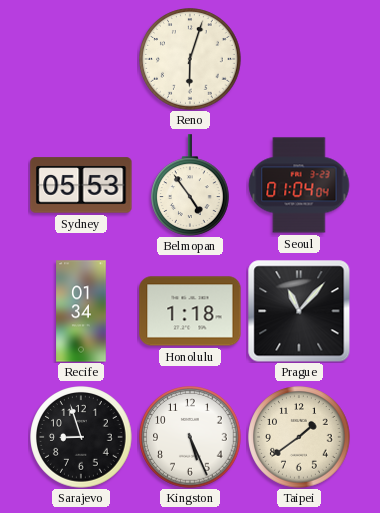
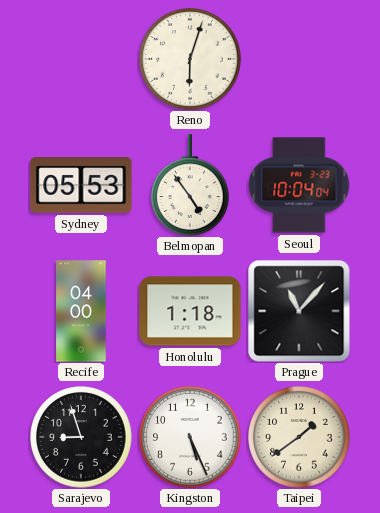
Seoul: 01:04 -> 10:04 (299, 185)
Recife: 01:34 -> 04:00 (81, 311)
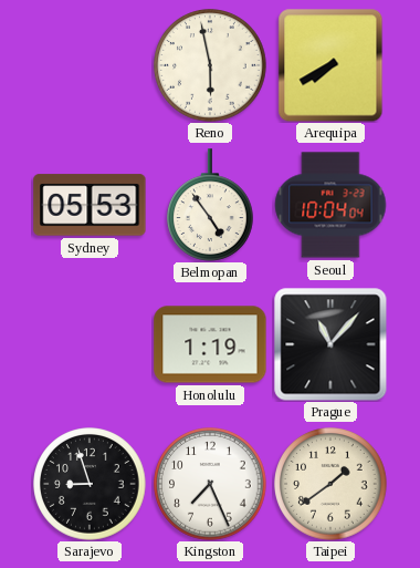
Reno: 6:03 -> 5:58 (210, 65)
Arequipa: none -> 7:40 (330, 65)
Recife: 04:00 -> none (81, 311)
Honolulu: 1:18 -> 1:19 (210, 344)
Kingston: 5:26 -> 7:26 (210, 484)
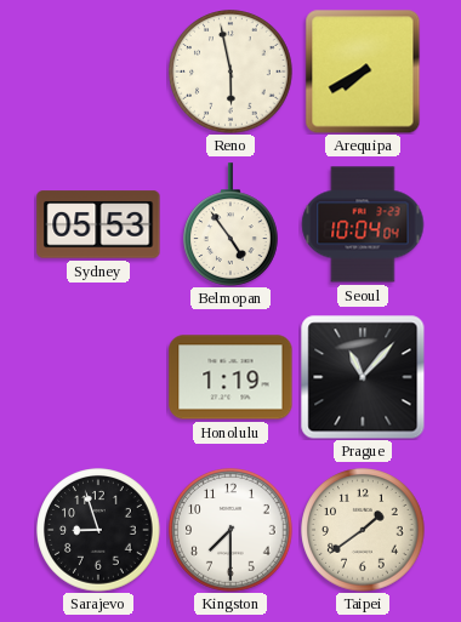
Kingston: 7:26 -> 7:30 (231, 530)
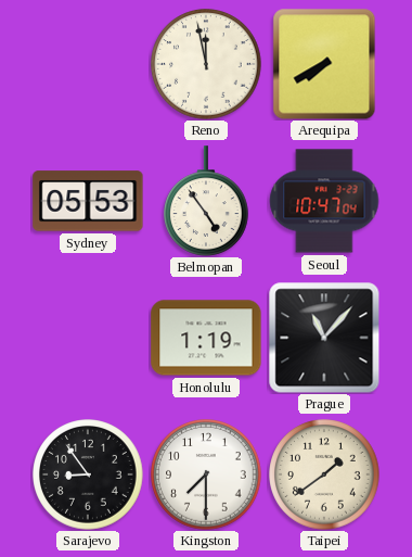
Reno: 5:58 -> 11:58 (206, 64)
Seoul: 10:04 -> 10:47 (324, 201)
Sarajevo: 8:57 -> 8:54 (88, 474)
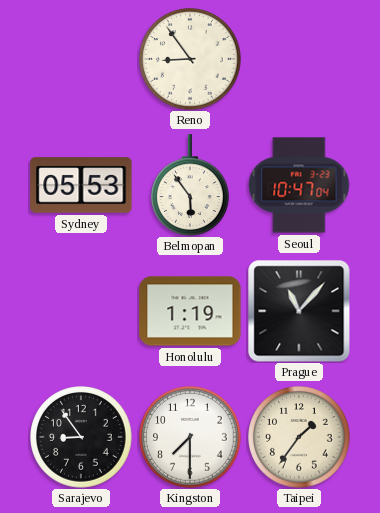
Reno: 11:58 -> 8:54 (190, 59)
Arequipa: 7:40 -> none (324, 64)
Belmopan: 4:54 -> 5:54 (191, 185)
Taipei: 1:39 -> 1:36 (299, 437)
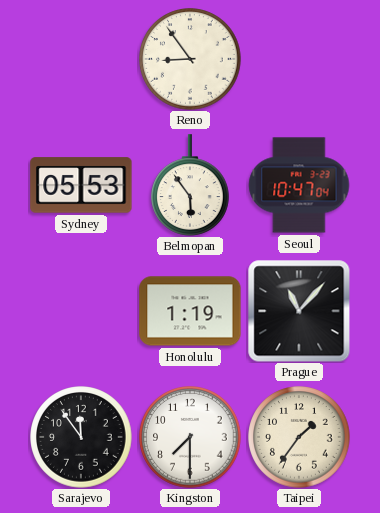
Sarajevo: 8:54 -> 11:54 (81, 437)
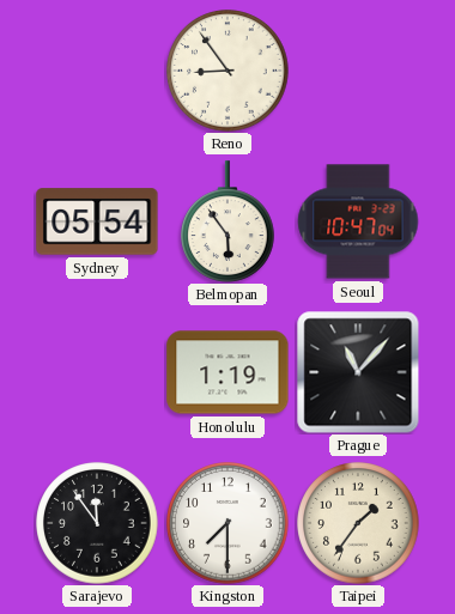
Sydney: 05:53 -> 05:54 (97, 221)
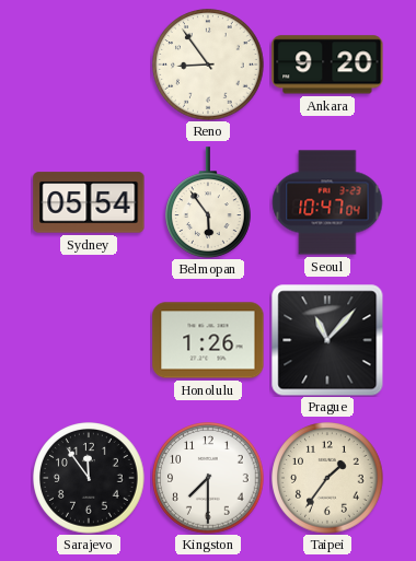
Ankara: none -> 9:20 (327, 65)
Honolulu: 1:19 -> 1:26 (208, 340)
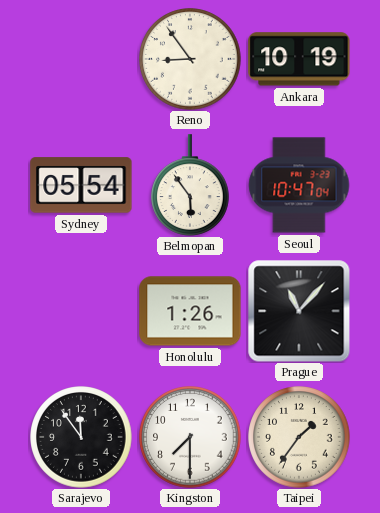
Ankara: 9:20 -> 10:19 (299, 59)
